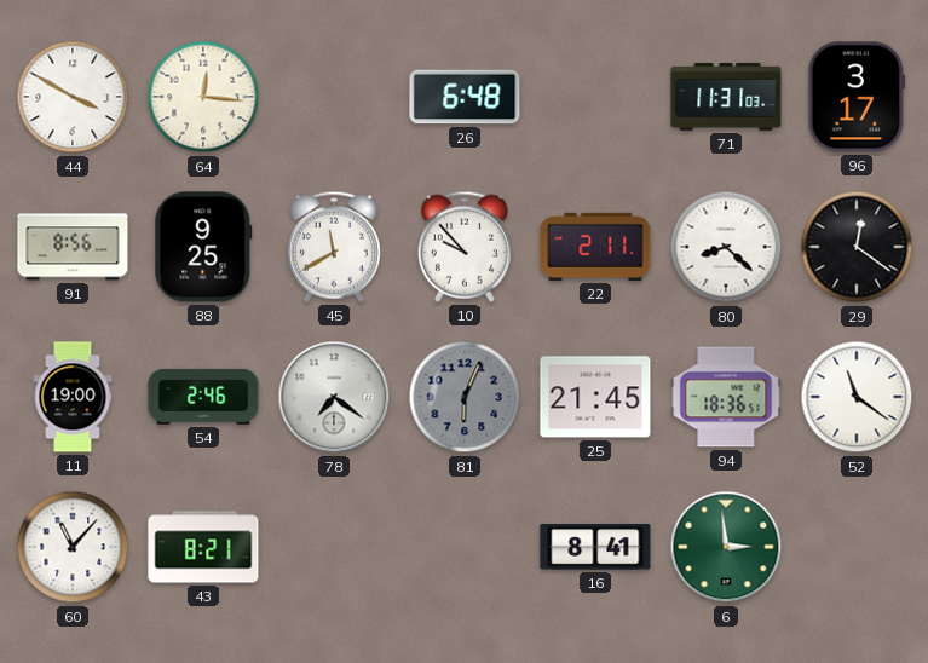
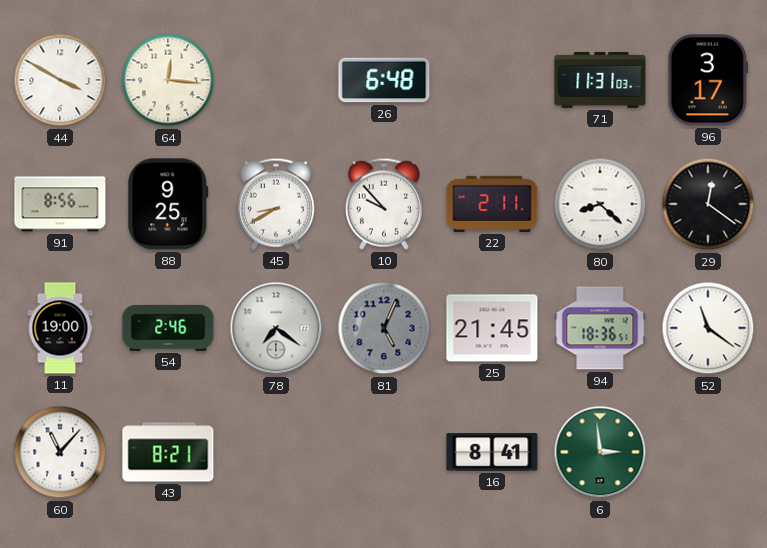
45: 11:40 -> 8:40 (276, 204)
81: 6:04 -> 5:04 (384, 328)
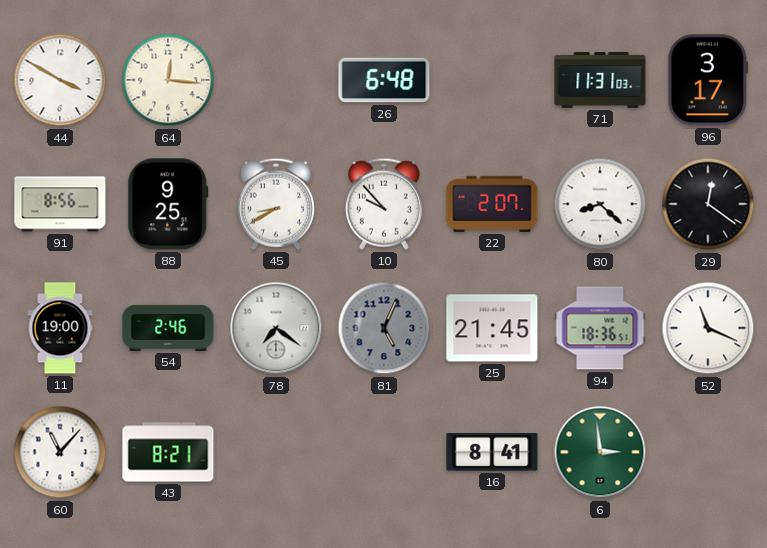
22: 2:11 -> 2:07 (492, 204)
52: 11:21 -> 11:19 (708, 328)
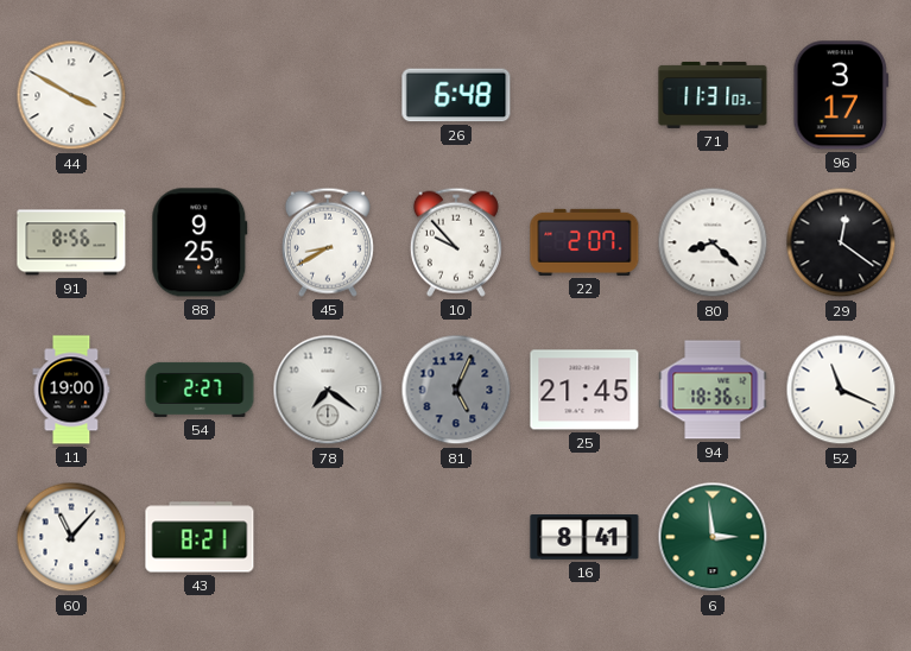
64: 12:16 -> none (168, 80)
54: 2:46 -> 2:27 (200, 390)
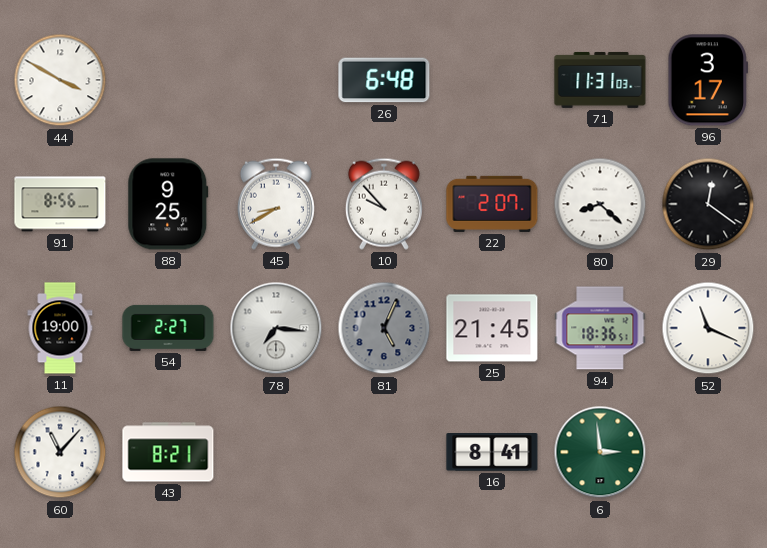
78: 7:21 -> 7:16 (276, 328)
